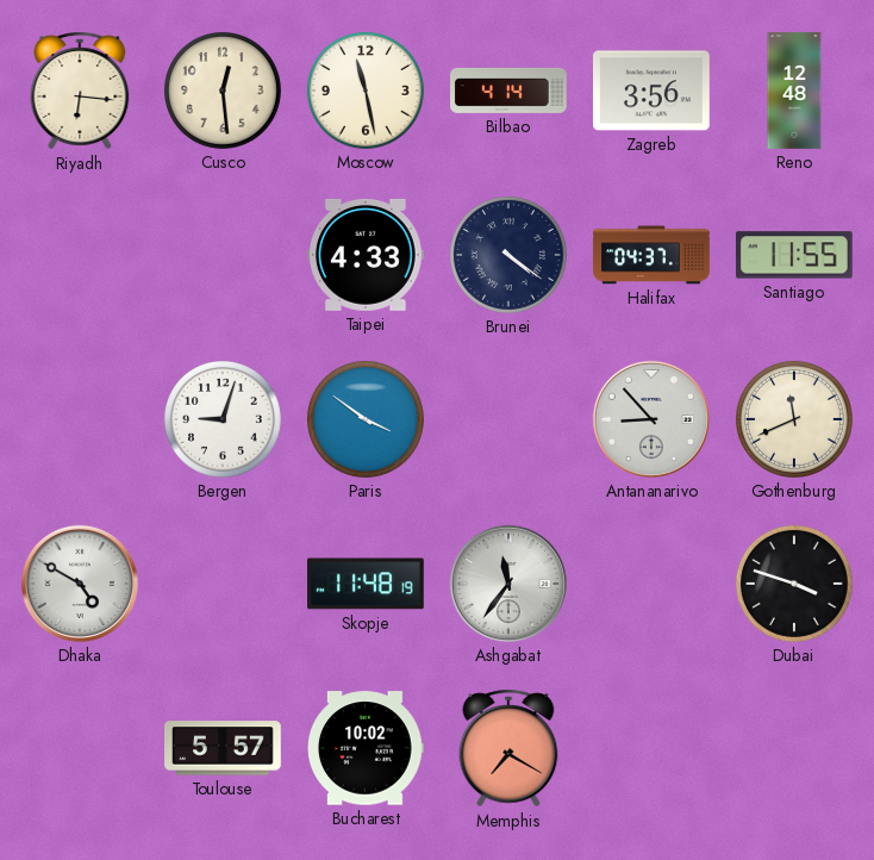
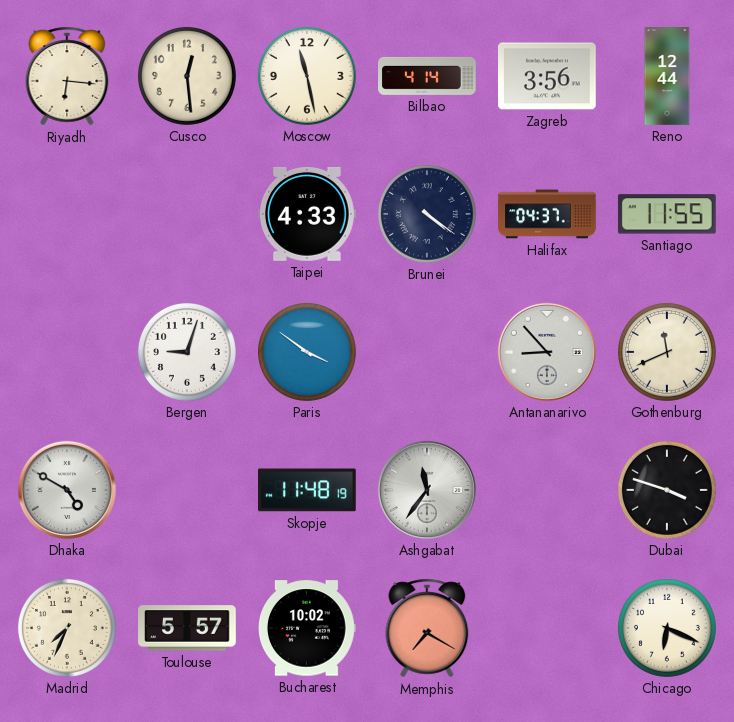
Reno: 12:48 -> 12:44 (667, 76)
Madrid: none -> 7:34 (67, 628)
Chicago: none -> 6:19 (667, 628)
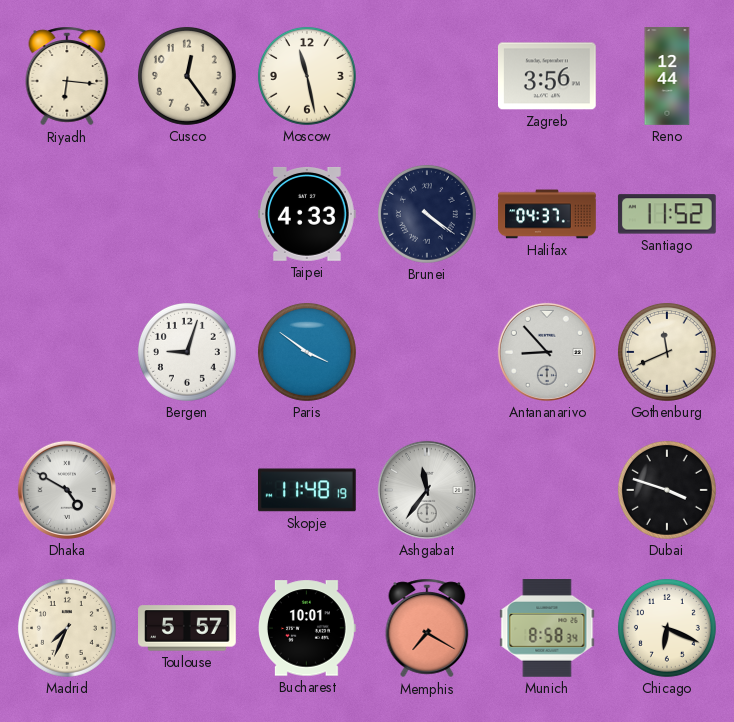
Cusco: 12:29 -> 12:24 (187, 76)
Bilbao: 4:14 -> none (427, 76)
Santiago: 11:55 -> 11:52 (667, 214)
Bucharest: 10:02 -> 10:01 (308, 628)
Munich: none -> 8:58 (547, 629)
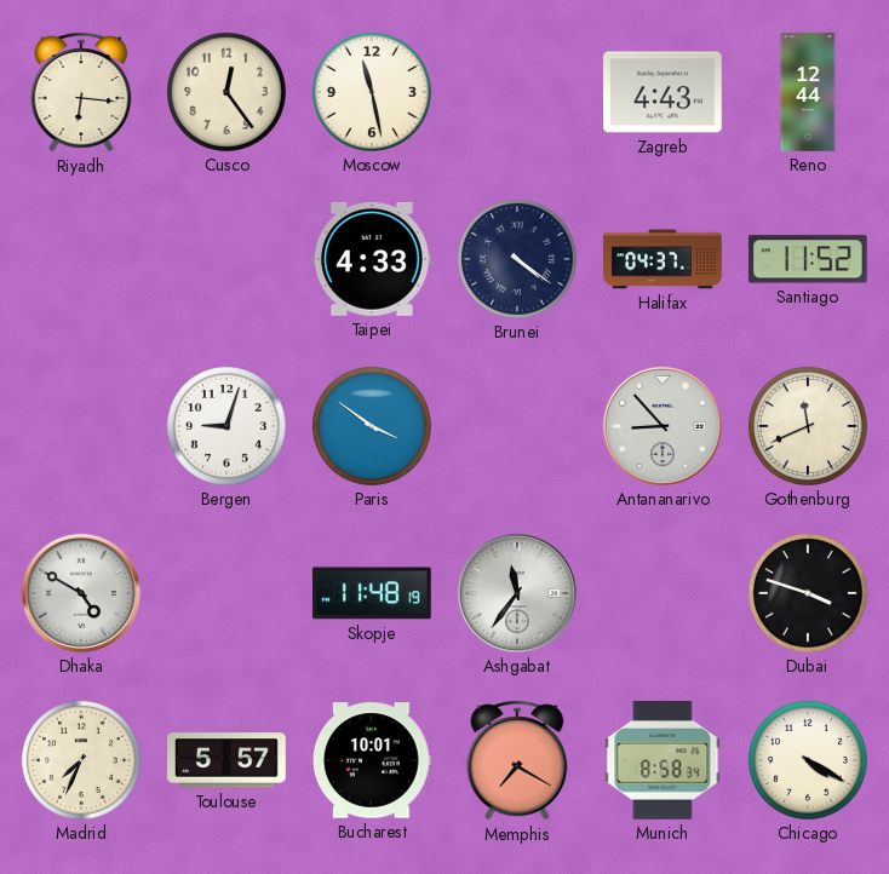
Zagreb: 3:56 -> 4:43 (664, 92)
Chicago: 6:19 -> 4:20 (808, 760)
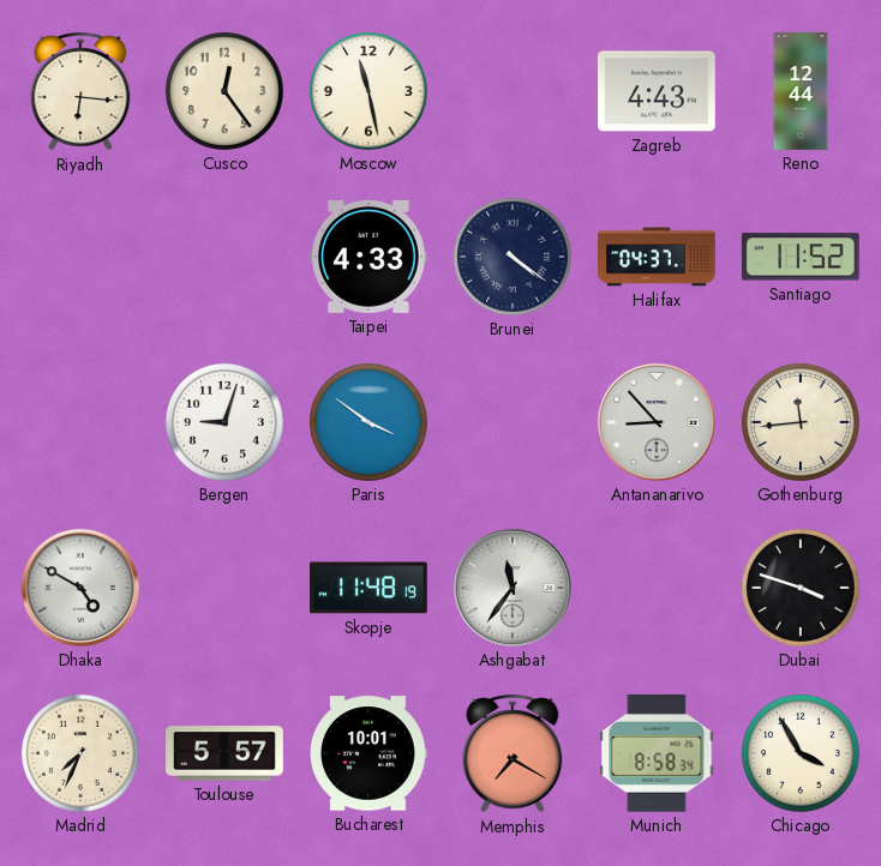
Gothenburg: 11:41 -> 11:44 (801, 422)
Chicago: 4:20 -> 3:55 (801, 753)
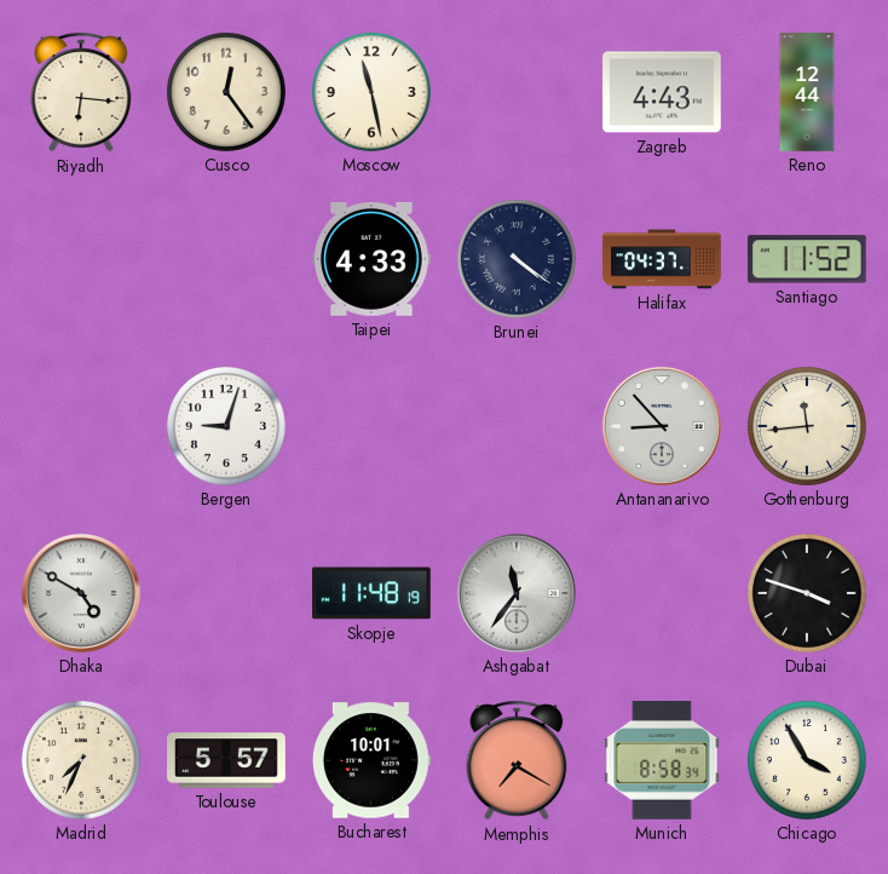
Paris: 3:51 -> none (368, 422)
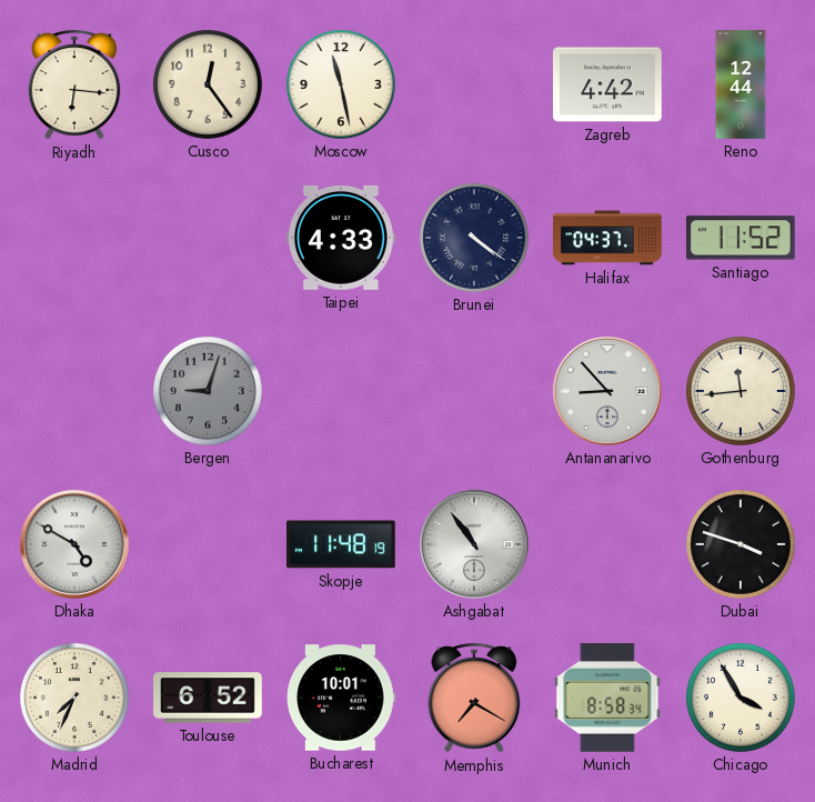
Zagreb: 4:43 -> 4:42 (608, 84)
Bergen dial: white -> grey (208, 391)
Ashgabat: 11:36 -> 10:54 (474, 544)
Toulouse: 5:57 -> 6:52 (208, 698)
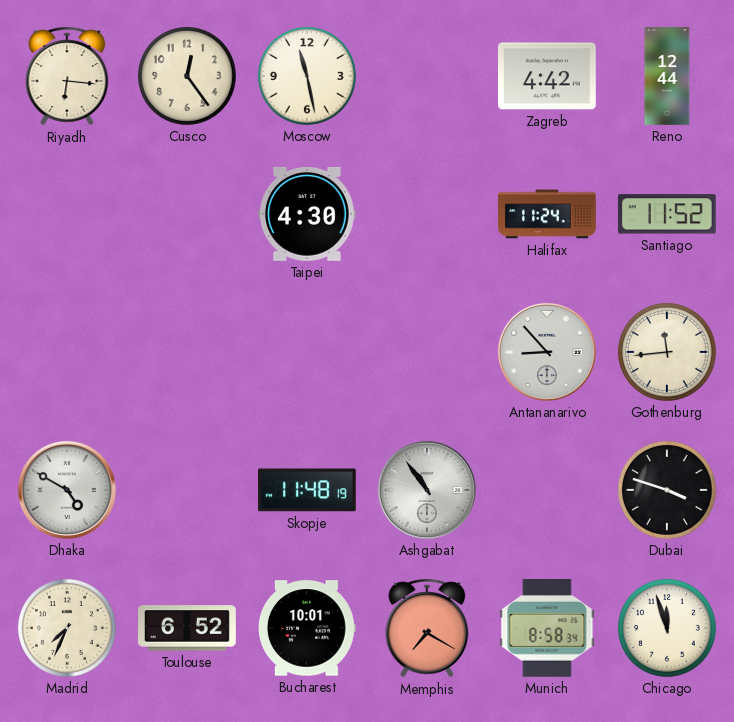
Taipei: 4:33 -> 4:30 (308, 214)
Brunei: 4:21 -> none (474, 238)
Halifax: 04:37 -> 11:24 (547, 214)
Bergen: 9:03 -> none (208, 391)
Chicago: 3:55 -> 11:57 (667, 628)
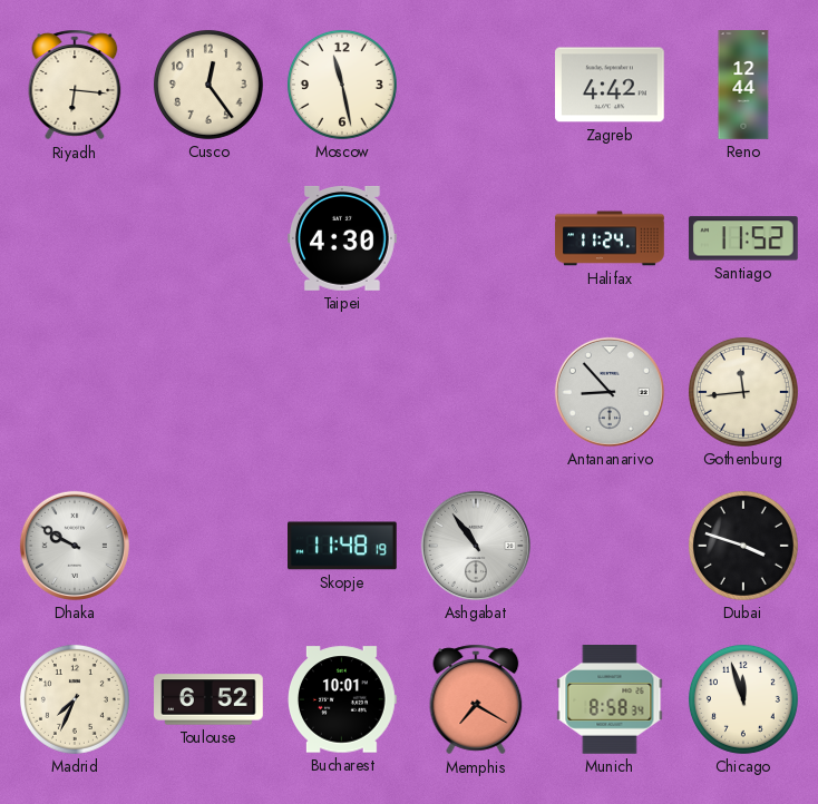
Dhaka: 4:50 -> 9:50 (75, 546)
